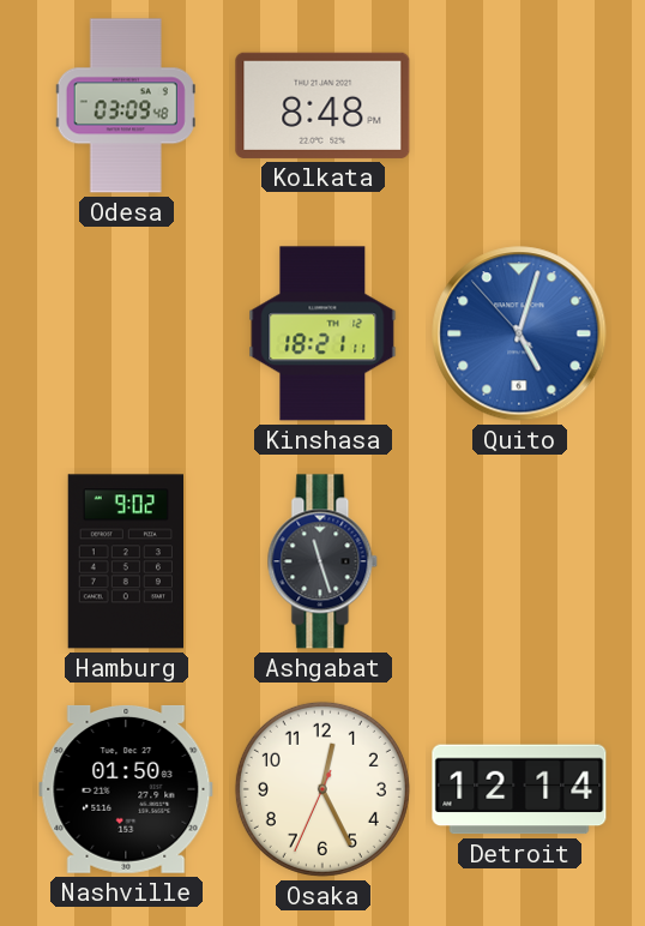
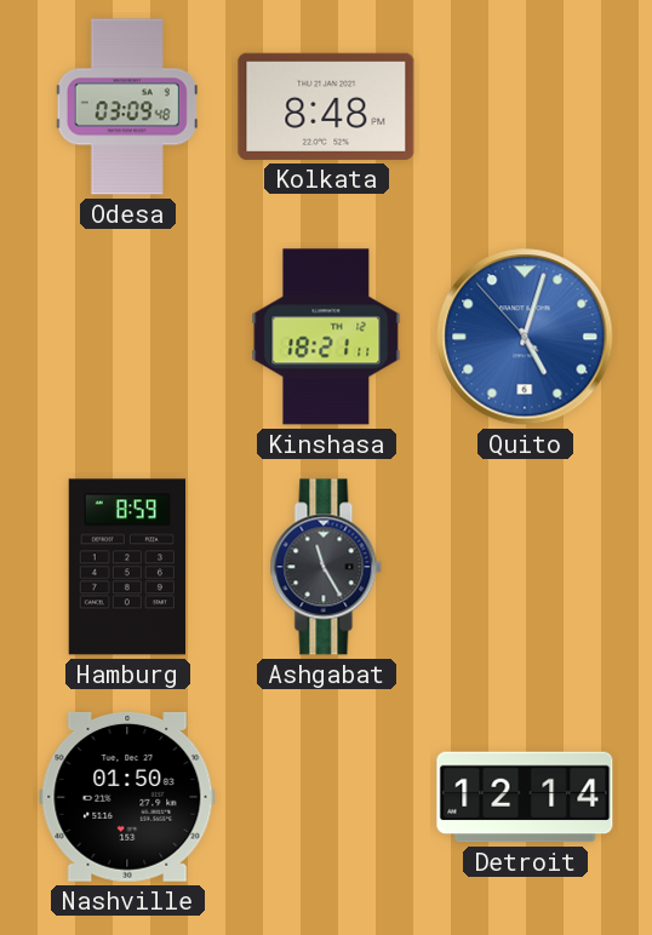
Hamburg: 9:02 -> 8:59 (126, 567)
Ashgabat: 11:27 -> 11:25 (326, 567)
Osaka: 12:25 -> none (322, 789)
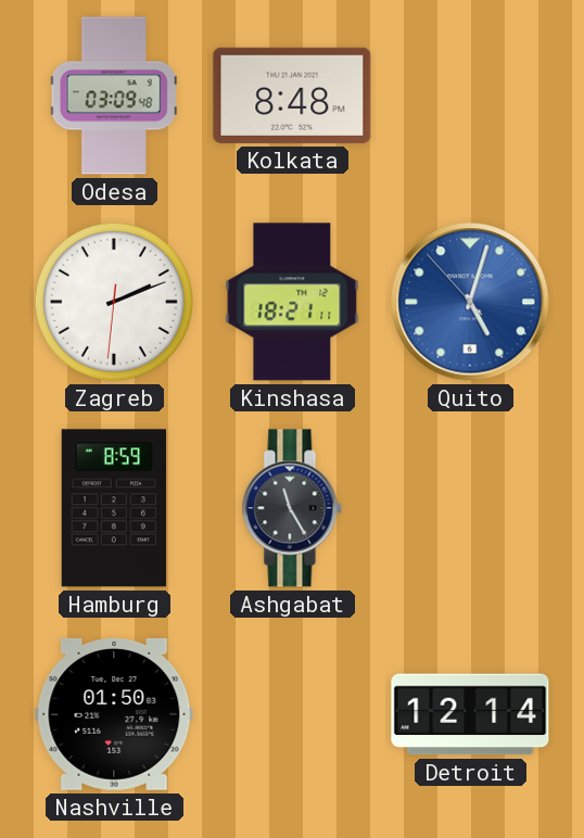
Zagreb: none -> 2:11 (114, 302)
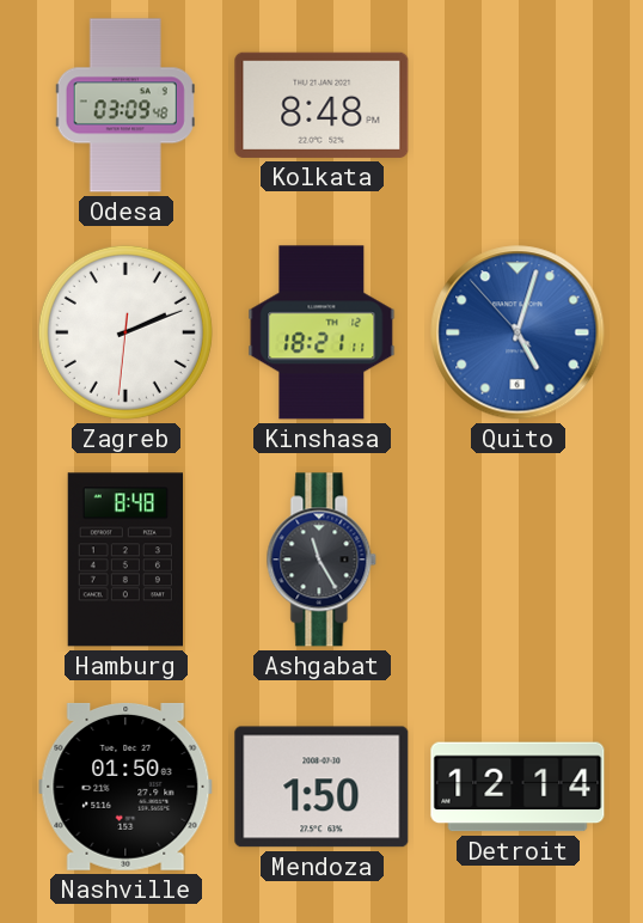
Hamburg: 8:59 -> 8:48 (124, 560)
Mendoza: none -> 1:50 (321, 787)
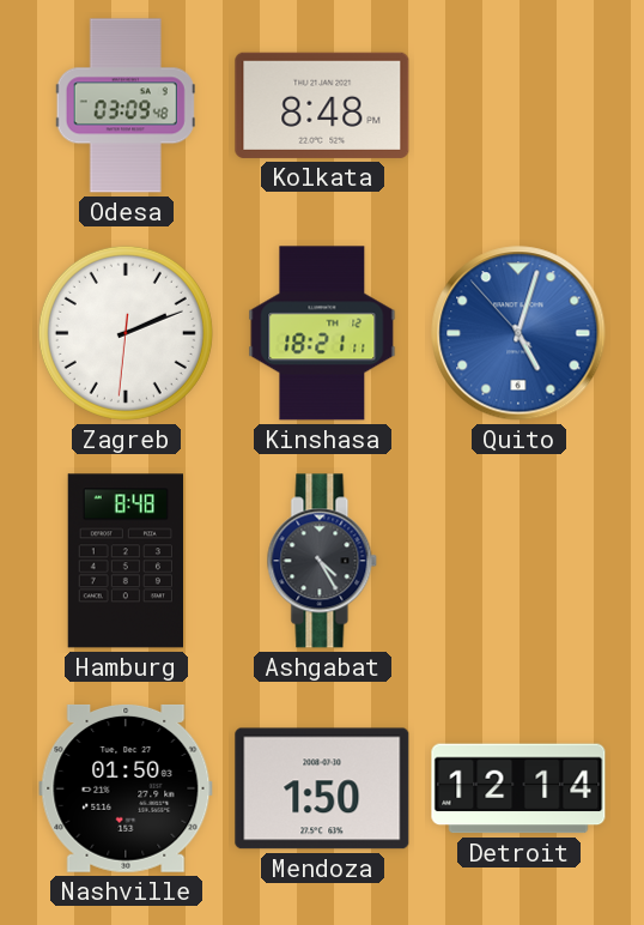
Ashgabat: 11:25 -> 4:25 (322, 561)
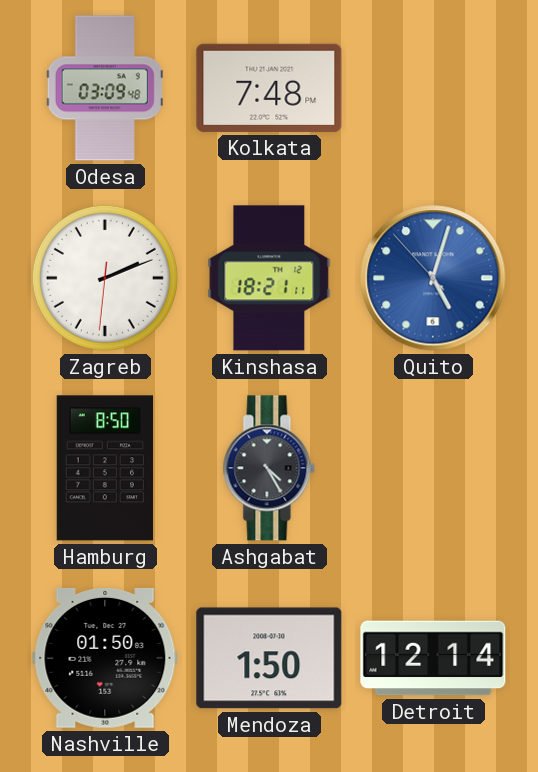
Kolkata: 8:48 -> 7:48 (269, 88)
Hamburg: 8:48 -> 8:50 (104, 468)
